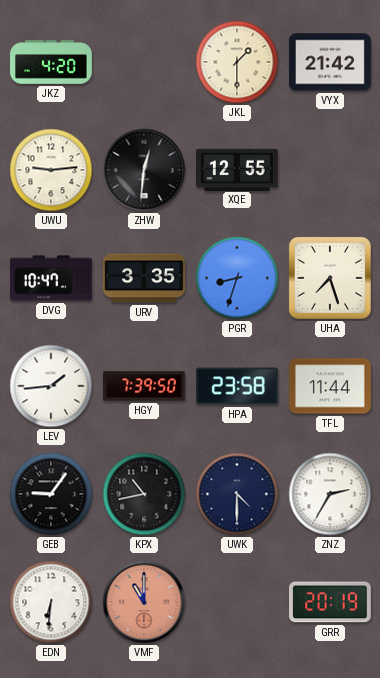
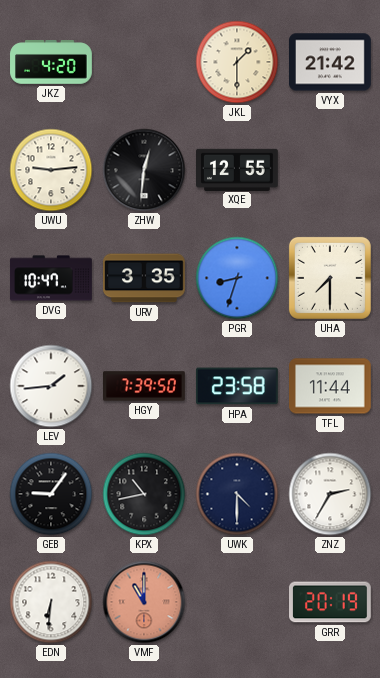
UHA: 7:27 -> 7:30 (330, 278)
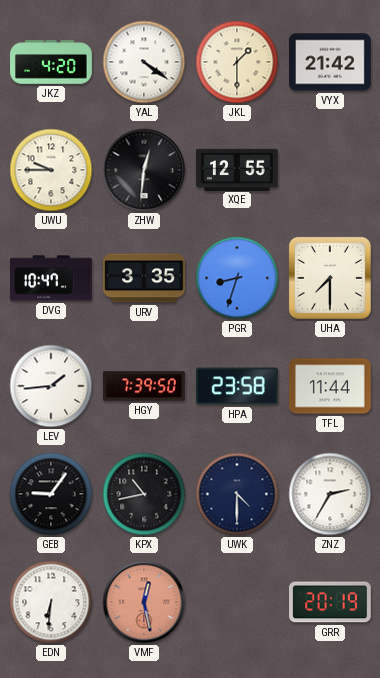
YAL: none -> 4:21 (144, 62)
UWU: 9:14 -> 9:45 (51, 170)
VMF: 11:00 -> 12:28 (144, 602)
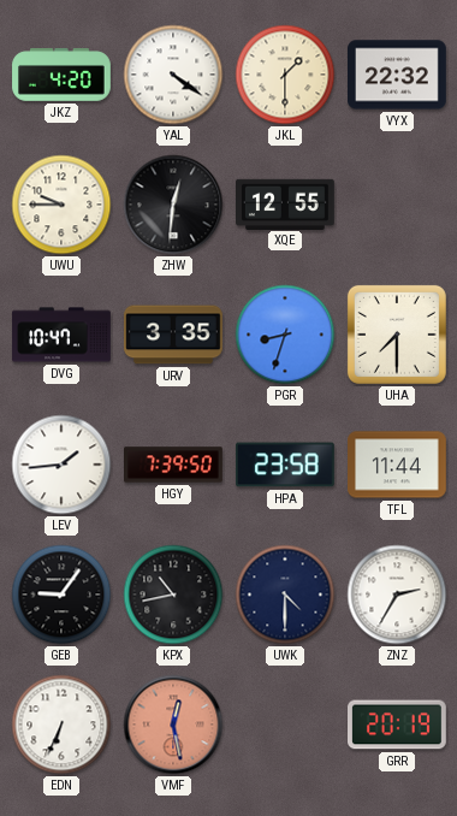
VYX: 21:42 -> 22:32 (398, 75)
EDN: 6:31 -> 6:34 (61, 725)
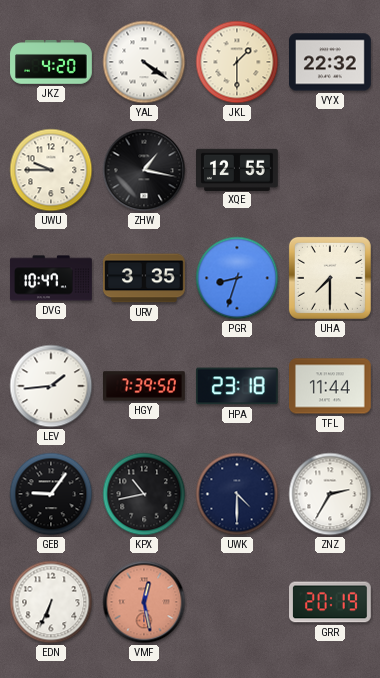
ZHW: 12:31 -> 1:17 (144, 170)
HPA: 23:58 -> 23:18 (237, 386)
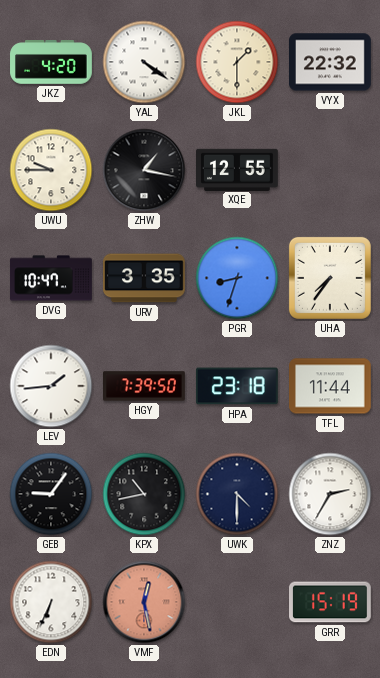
UHA: 7:30 -> 7:36 (330, 278)
GRR: 20:19 -> 15:19 (331, 602)
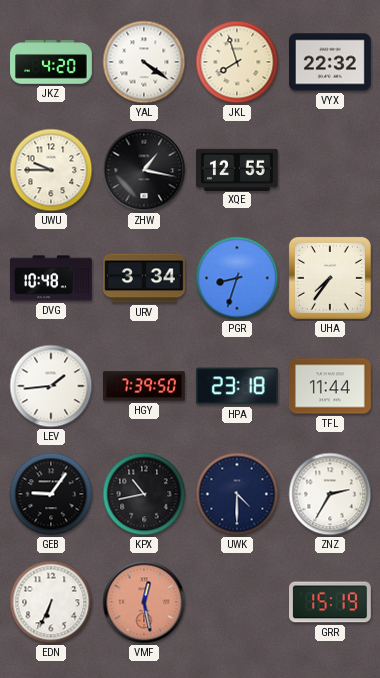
JKL: 1:30 -> 7:57 (237, 62)
DVG: 10:47 -> 10:48 (51, 278)
URV: 3:35 -> 3:34 (145, 278)
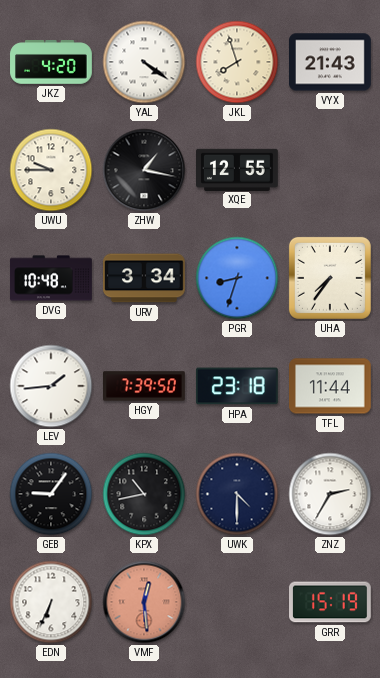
VYX: 22:32 -> 21:43 (331, 62)
VMF: 12:28 -> 12:29 (144, 602)
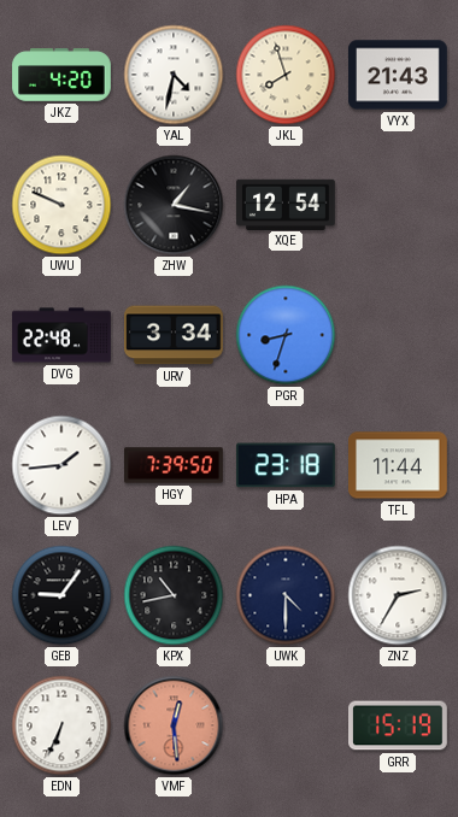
YAL: 4:21 -> 4:32 (174, 75)
UWU: 9:45 -> 9:49 (61, 205)
XQE: 12:55 -> 12:54 (287, 204)
DVG: 10:48 -> 22:48 (61, 335)
UHA: 7:36 -> none (330, 278)
